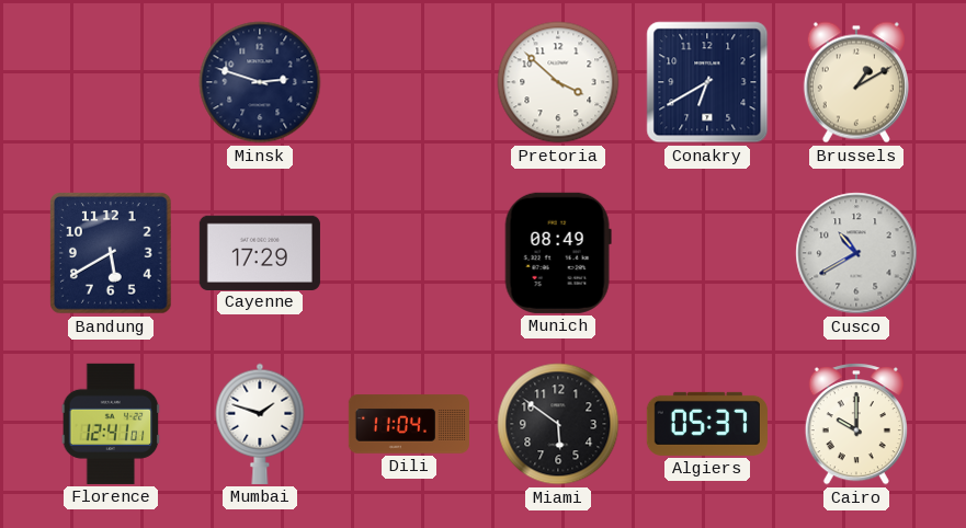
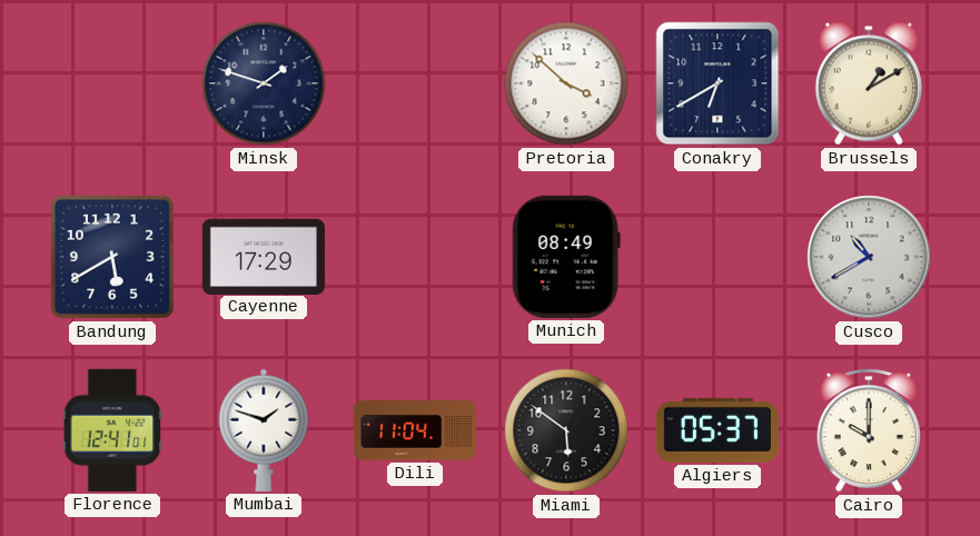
Minsk: 2:48 -> 1:48 (264, 83)
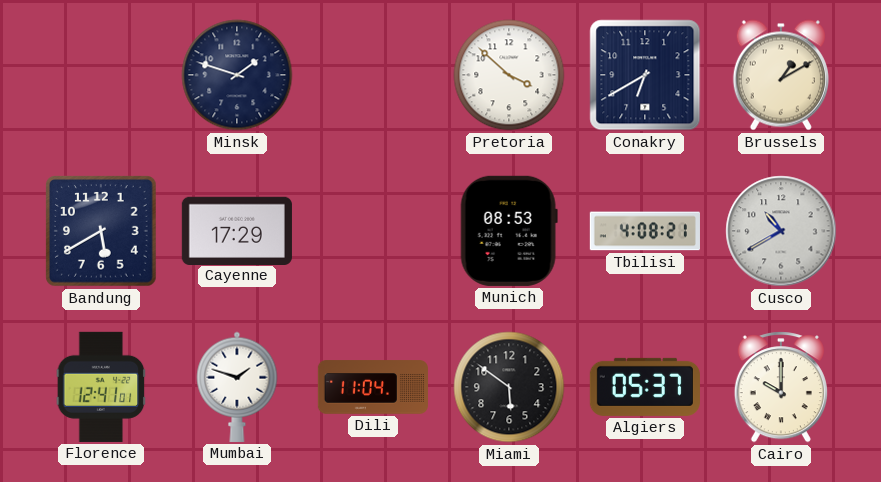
Munich: 08:49 -> 08:53 (509, 231)
Tbilisi: none -> 4:08 (645, 231)
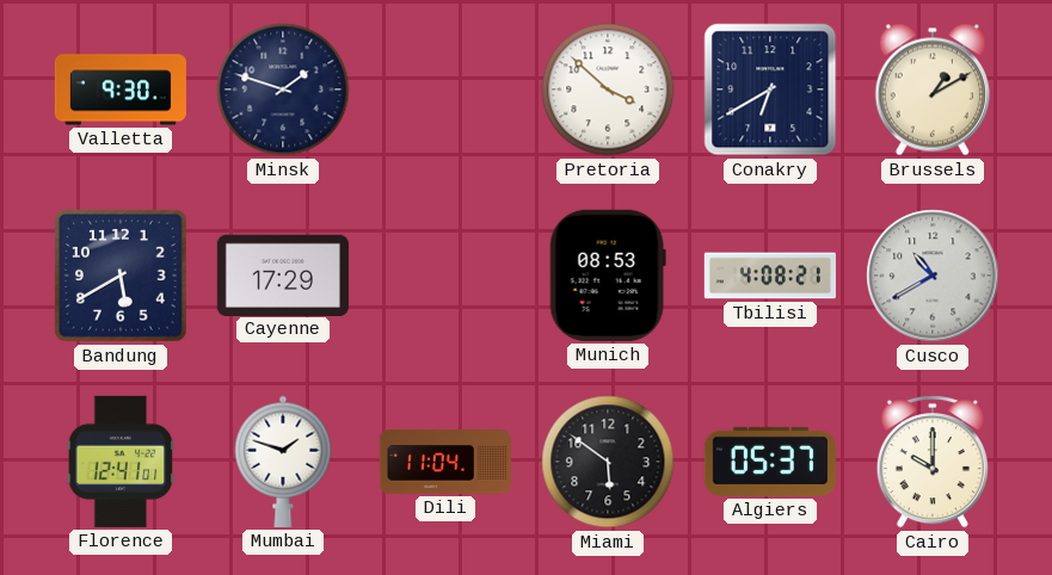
Valletta: none -> 9:30 (121, 89)
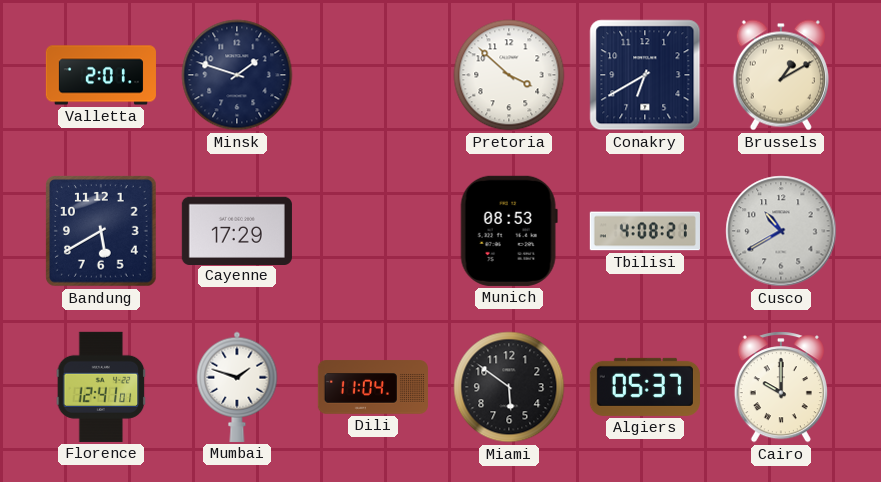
Valletta: 9:30 -> 2:01 (101, 75)
